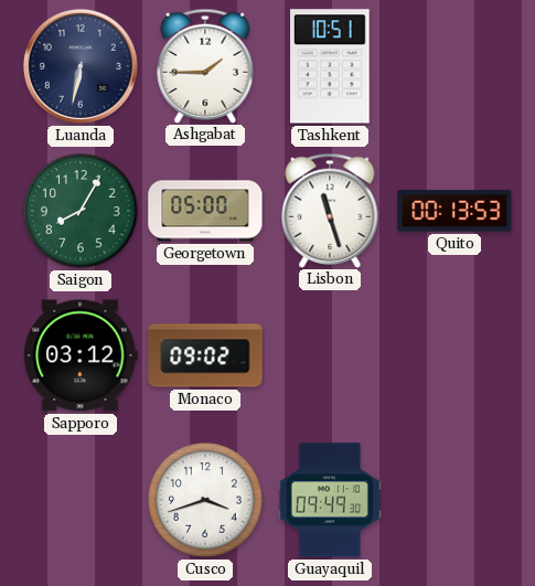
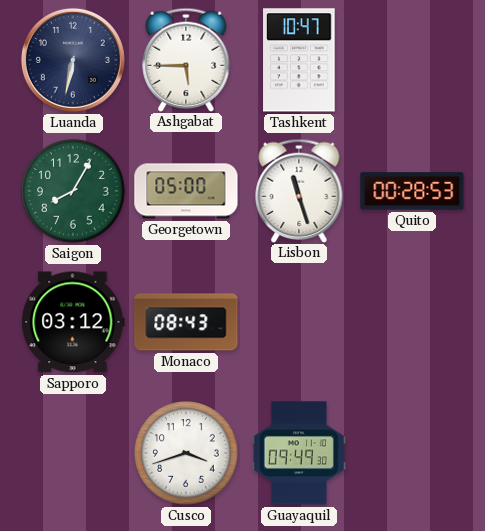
Ashgabat: 1:45 -> 5:45 (186, 59)
Tashkent: 10:51 -> 10:47 (299, 60)
Quito: 00:13 -> 00:28 (412, 191)
Monaco: 09:02 -> 08:43 (186, 322)
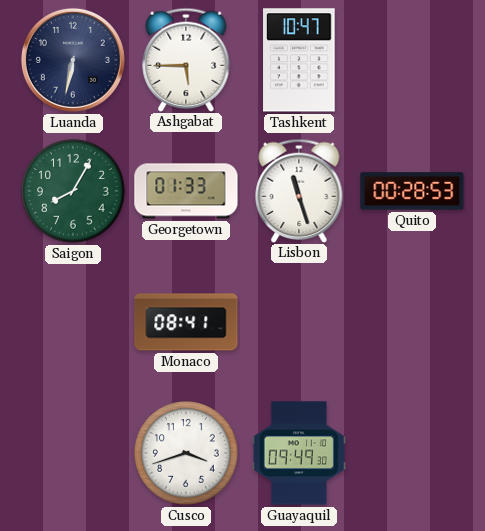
Georgetown: 05:00 -> 01:33 (186, 191)
Sapporo: 03:12 -> none (73, 322)
Monaco: 08:43 -> 08:41 (186, 322)
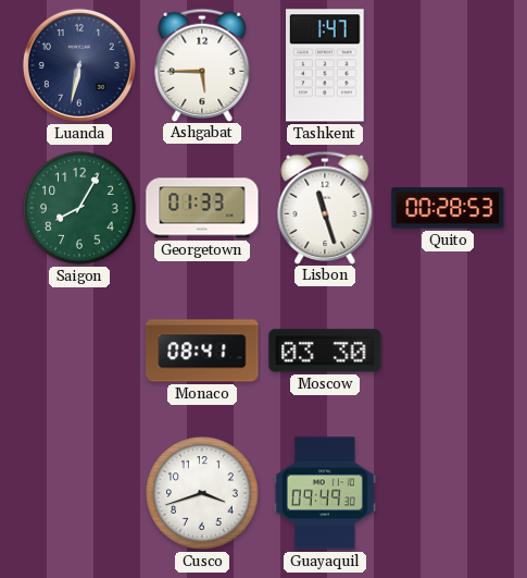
Tashkent: 10:47 -> 1:47 (325, 65)
Moscow: none -> 03:30 (325, 351)
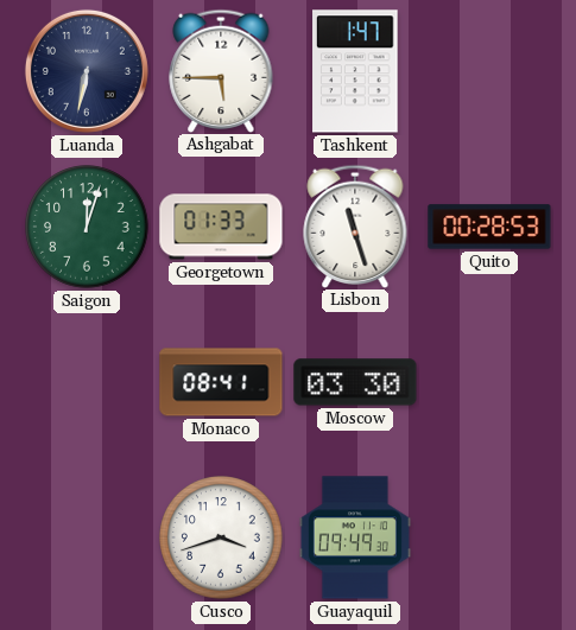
Saigon: 8:05 -> 12:03 (87, 227)
